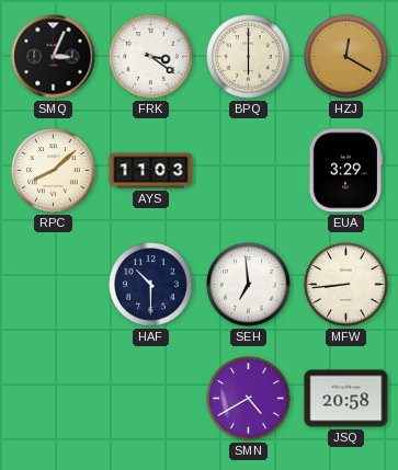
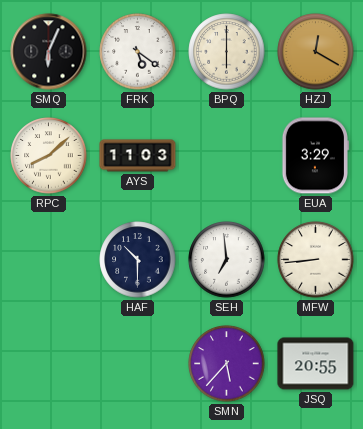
SMQ: 3:04 -> 6:04 (49, 52)
FRK: 3:21 -> 5:21 (138, 52)
SMN: 4:40 -> 5:37 (227, 364)
JSQ: 20:58 -> 20:55 (316, 364)
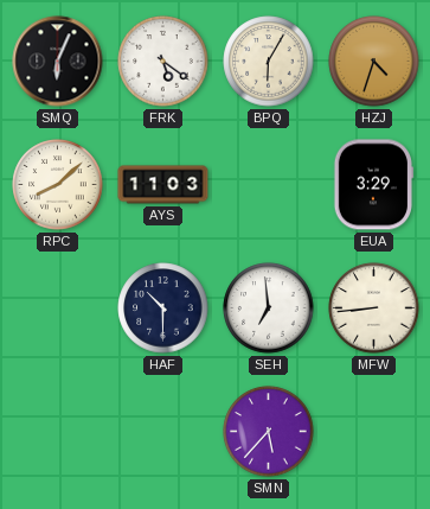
BPQ: 6:00 -> 6:05 (269, 62)
HZJ: 12:20 -> 4:33 (374, 62)
JSQ: 20:55 -> none (316, 364)
